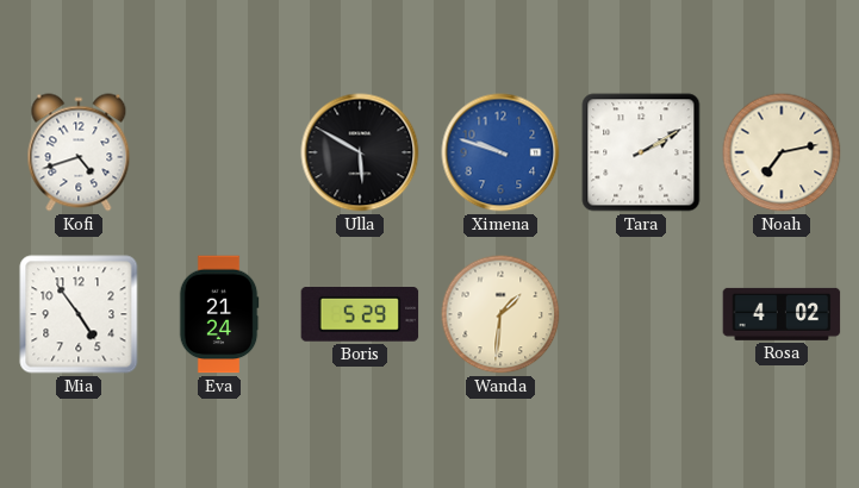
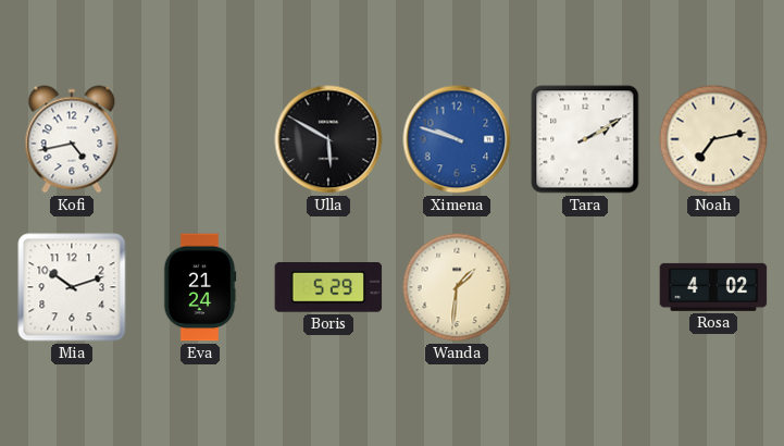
Kofi: 4:42 -> 4:43 (72, 139)
Mia: 4:54 -> 10:12 (72, 287)
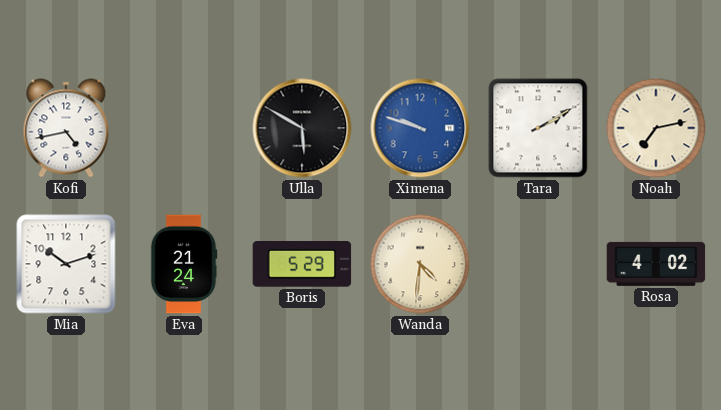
Wanda: 1:31 -> 4:31 (420, 264)
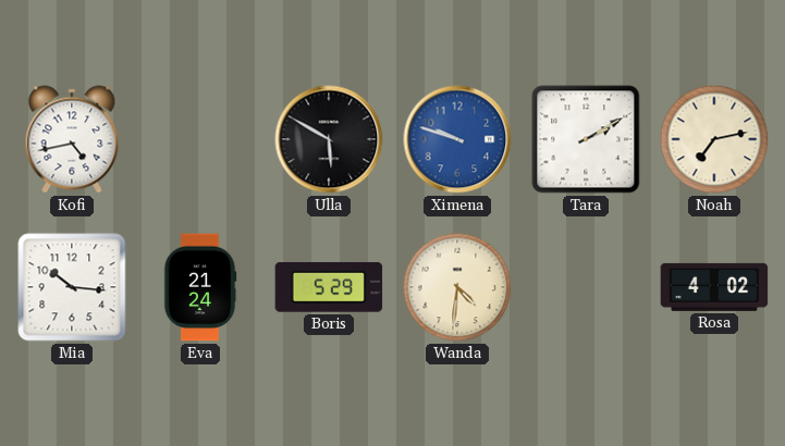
Mia: 10:12 -> 10:16 (72, 287)
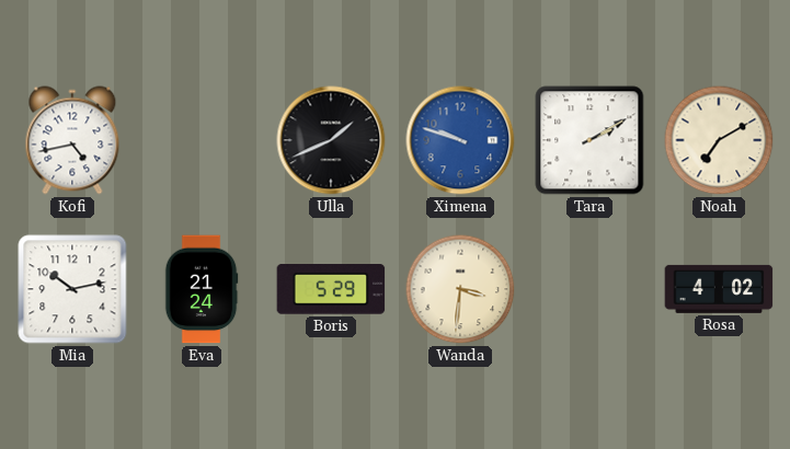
Ulla: 5:50 -> 1:41 (331, 140)
Noah: 7:13 -> 7:10 (719, 140)
Mia: 10:16 -> 10:13 (72, 289)
Wanda: 4:31 -> 3:31 (460, 289)
